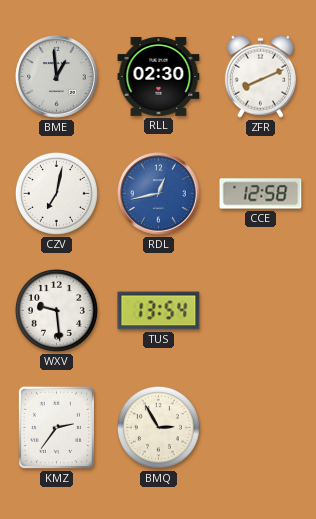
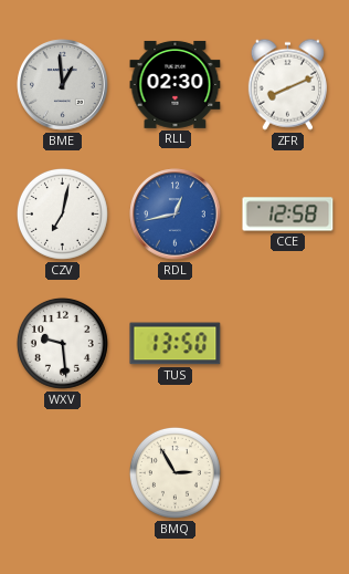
TUS: 13:54 -> 13:50 (176, 344)
KMZ: 2:36 -> none (56, 427)
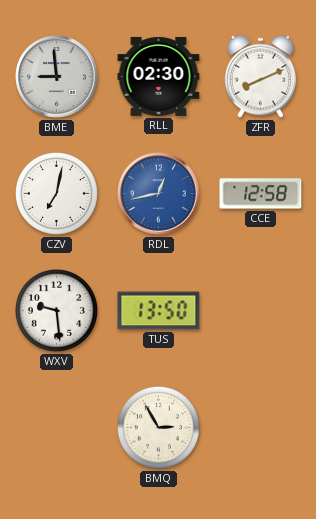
BME: 12:59 -> 8:59 (57, 77)
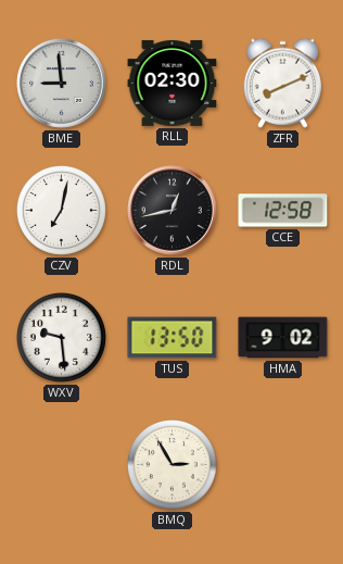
RDL dial: blue -> black (173, 211)
HMA: none -> 9:02 (283, 338)
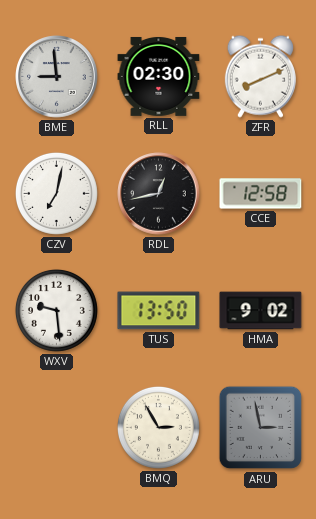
ARU: none -> 2:58 (261, 428)
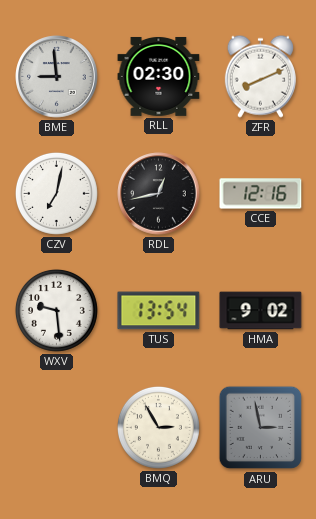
CCE: 12:58 -> 12:16 (261, 194)
TUS: 13:50 -> 13:54 (159, 311)
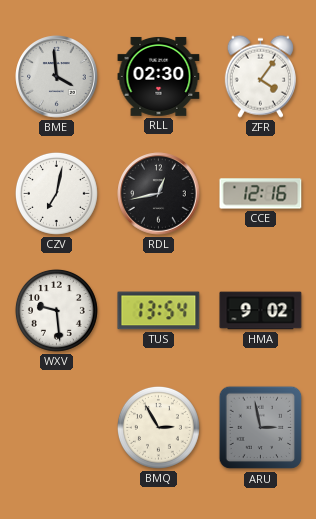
BME: 8:59 -> 3:59 (57, 77)
ZFR: 8:11 -> 4:06 (260, 76)
